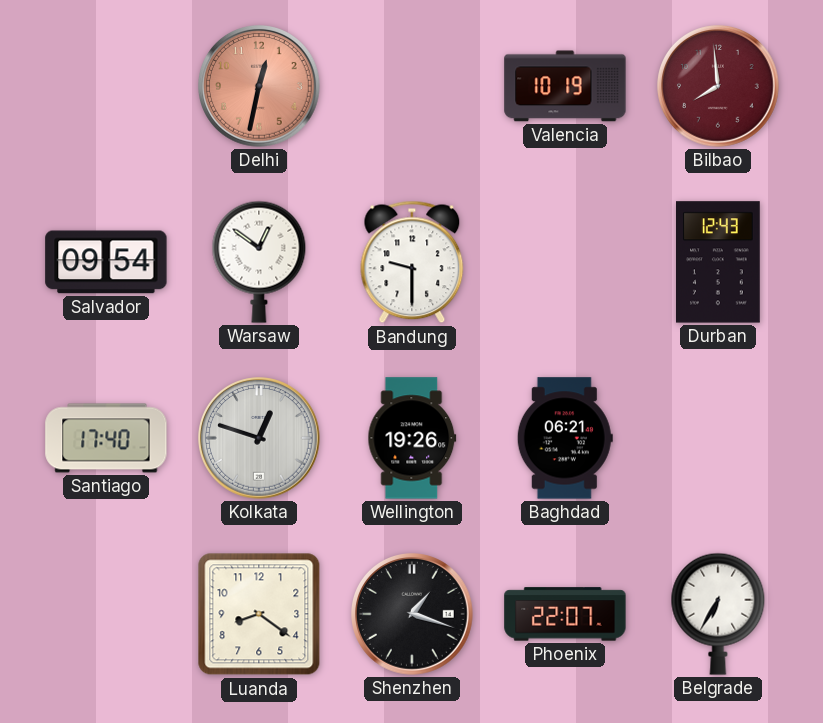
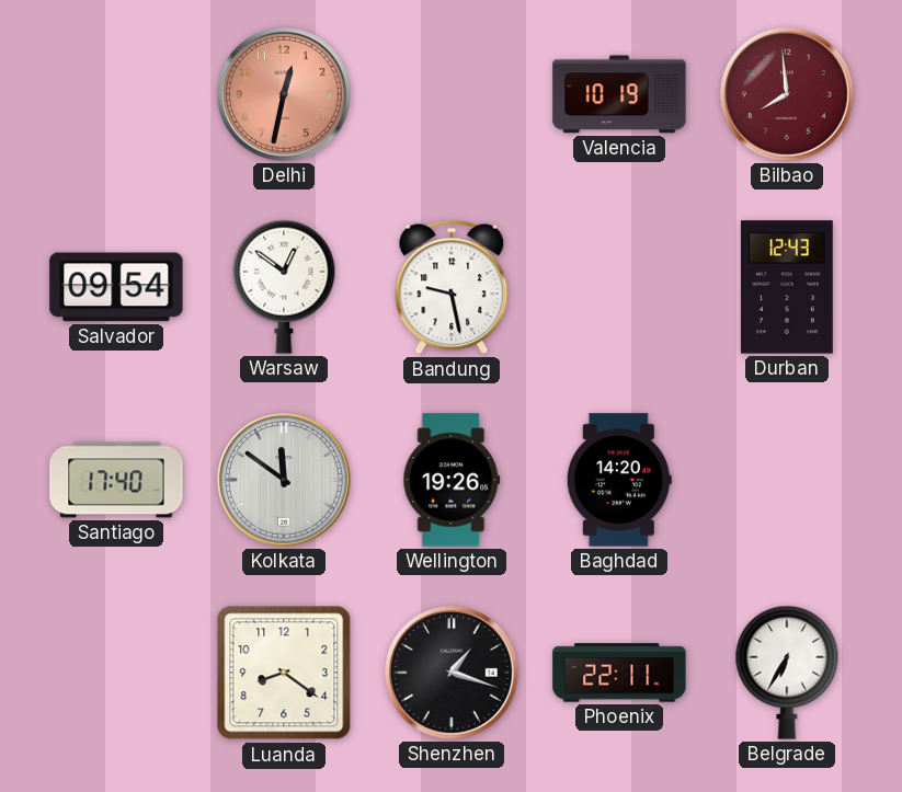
Bandung: 9:30 -> 9:28 (452, 287)
Kolkata: 12:48 -> 11:51 (285, 481)
Baghdad: 06:21 -> 14:20 (619, 480)
Phoenix: 22:07 -> 22:11 (619, 673)
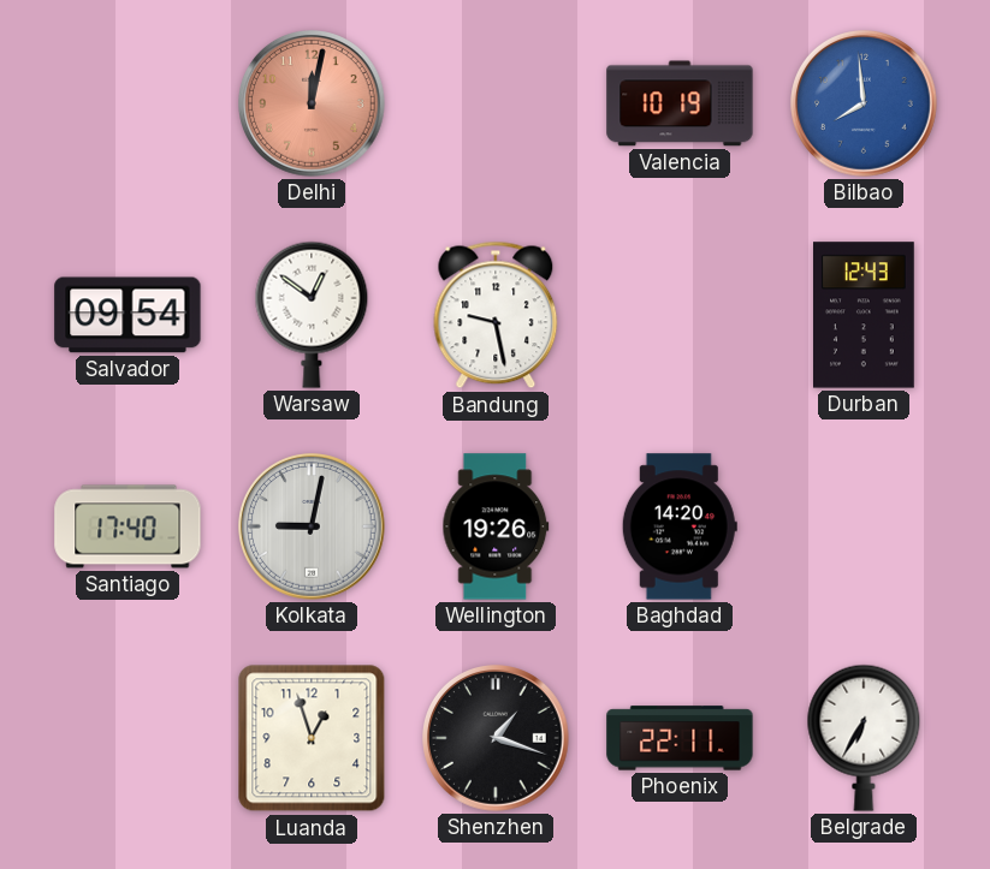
Delhi: 12:32 -> 12:02 (313, 105)
Bilbao dial: burgundy -> blue (865, 105)
Kolkata: 11:51 -> 9:02 (313, 528)
Luanda: 8:21 -> 12:57 (312, 738)
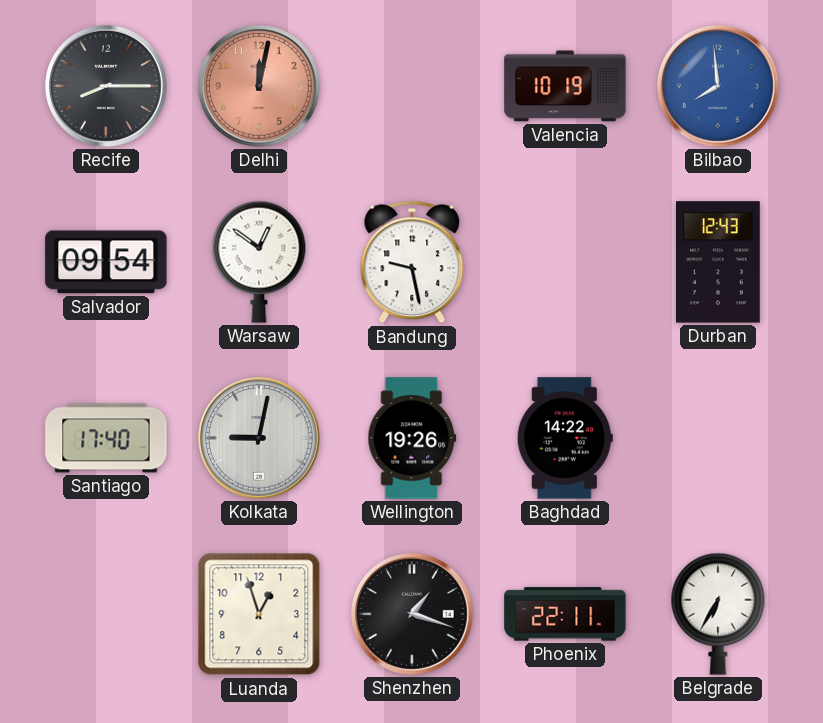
Recife: none -> 8:15 (107, 87)
Baghdad: 14:20 -> 14:22 (565, 438)
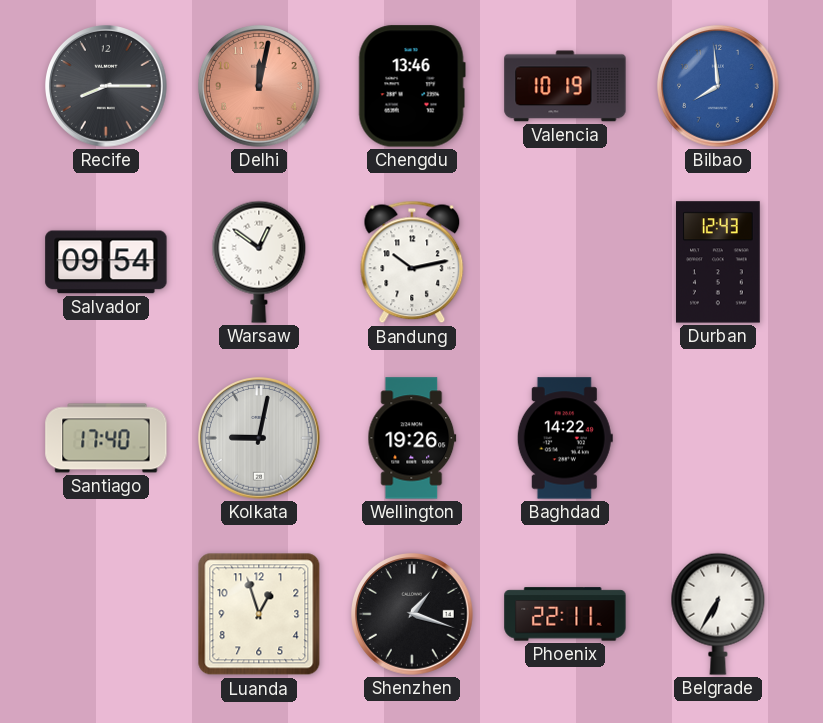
Chengdu: none -> 13:46 (412, 86)
Bandung: 9:28 -> 10:13 (412, 262)
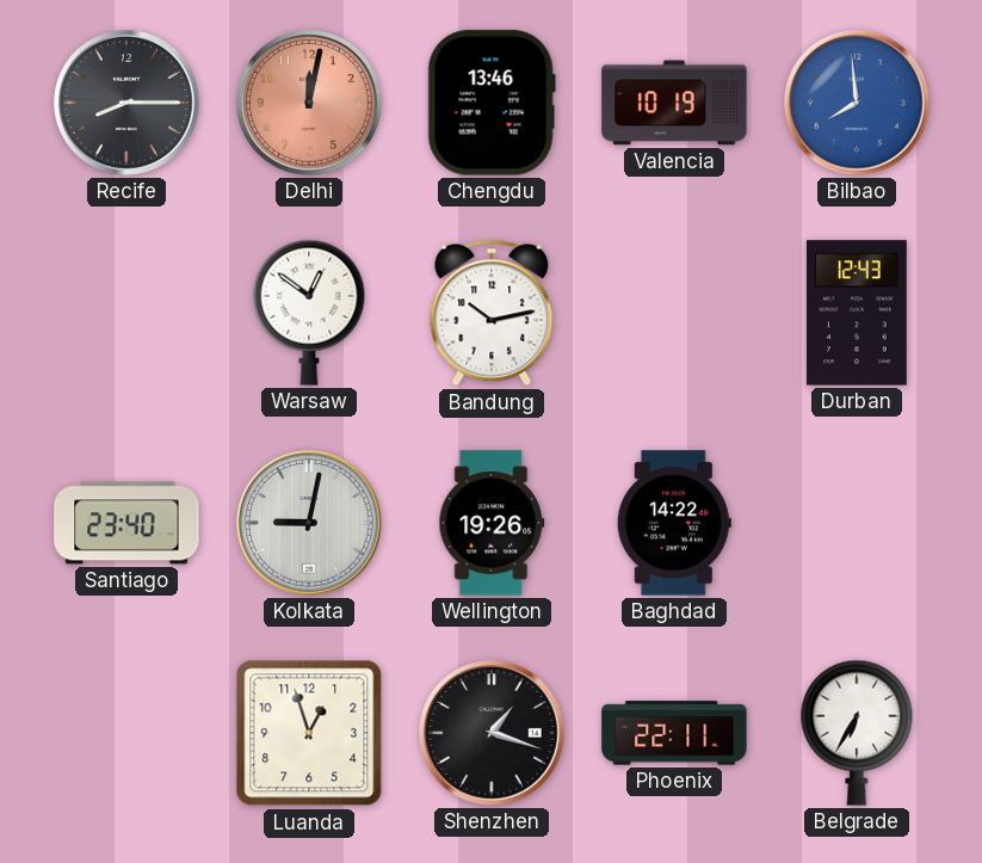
Salvador: 09:54 -> none (106, 262)
Santiago: 17:40 -> 23:40 (126, 523)
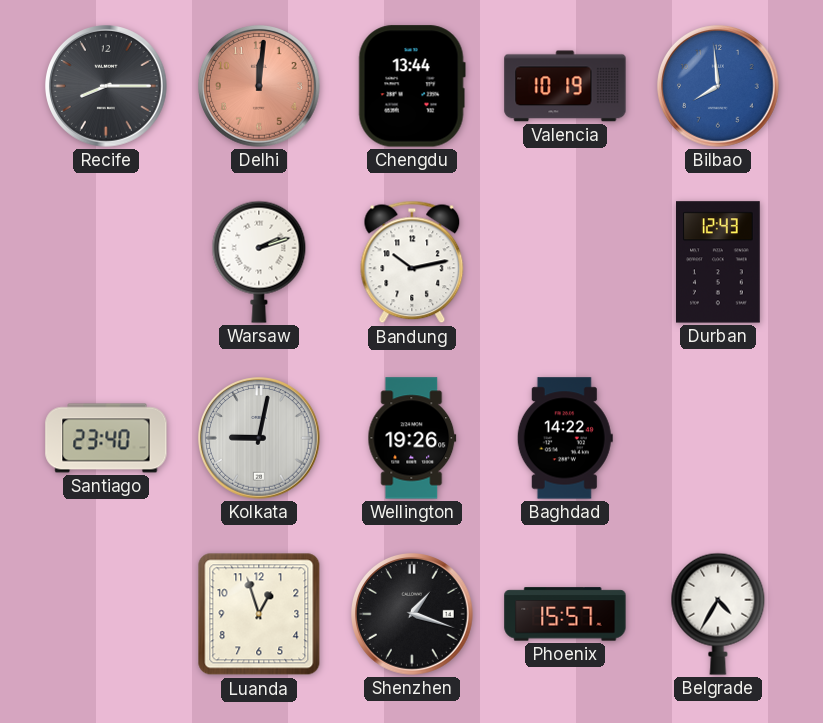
Delhi: 12:02 -> 12:01 (260, 87)
Chengdu: 13:46 -> 13:44 (412, 86)
Warsaw: 12:51 -> 2:12 (259, 262)
Phoenix: 22:11 -> 15:57 (565, 614)
Belgrade: 6:35 -> 4:35 (718, 614)
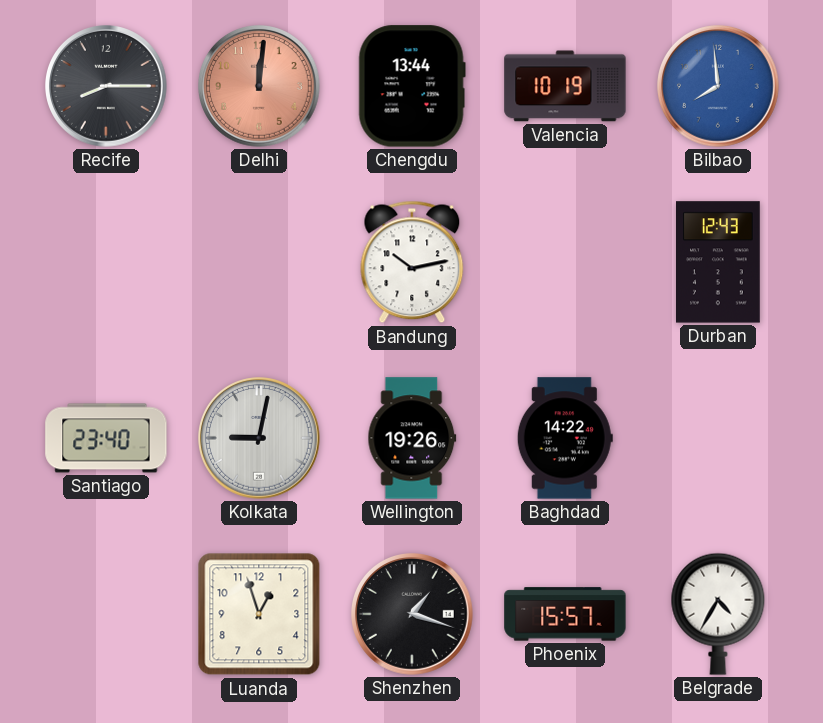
Warsaw: 2:12 -> none (259, 262)
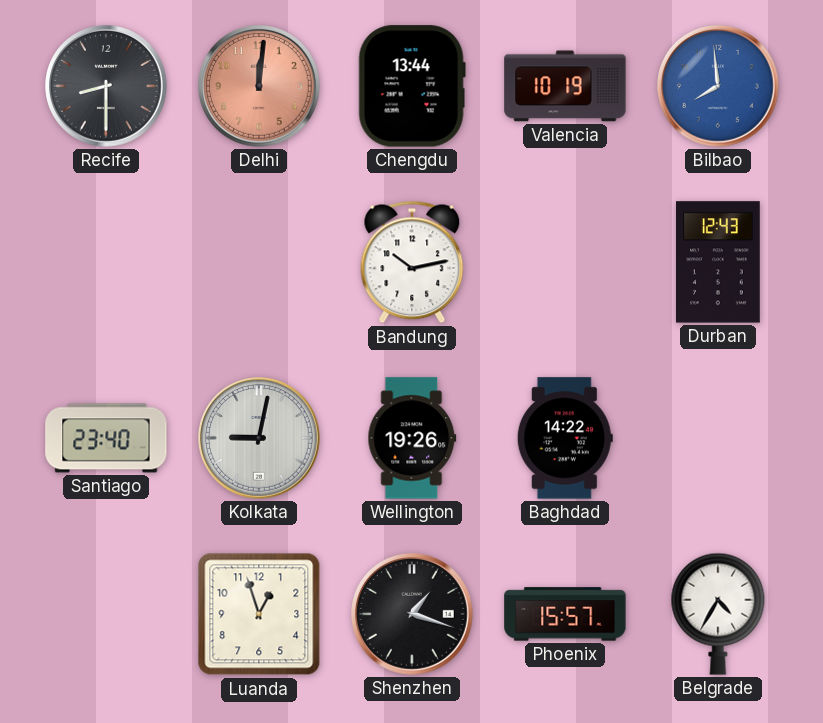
Recife: 8:15 -> 8:30 (107, 87)
